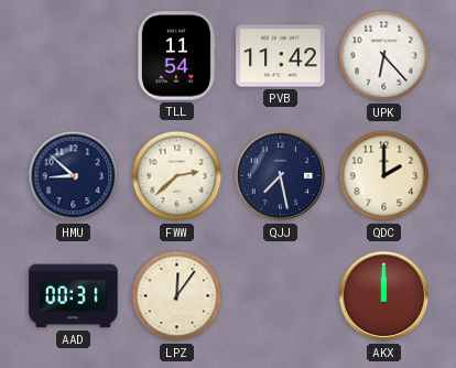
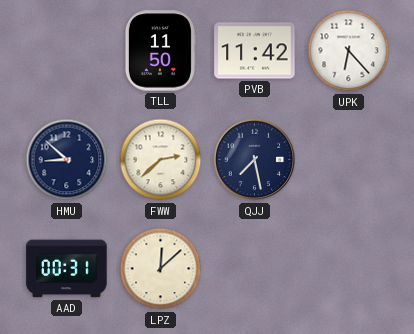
TLL: 11:54 -> 11:50 (160, 51)
QDC: 2:00 -> none (384, 176)
LPZ: 12:06 -> 12:08 (161, 269)
AKX: 12:00 -> none (384, 296)
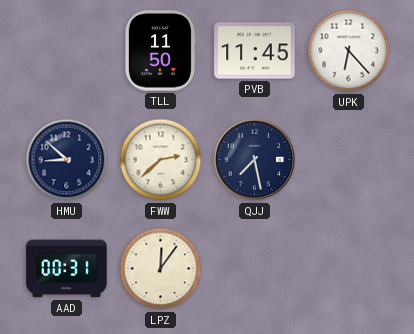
PVB: 11:42 -> 11:45 (255, 51)
LPZ: 12:08 -> 12:06 (161, 269)
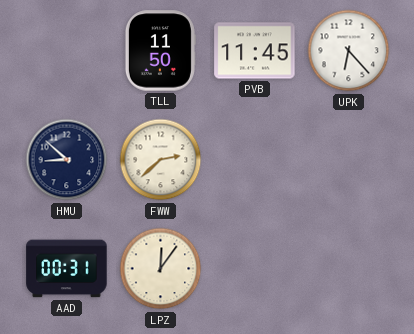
QJJ: 7:28 -> none (255, 160)
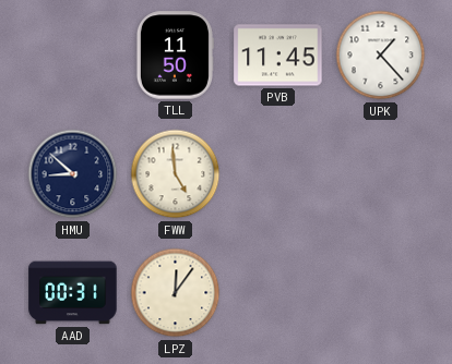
UPK: 6:23 -> 1:23 (381, 56)
FWW: 2:38 -> 4:59 (176, 174)
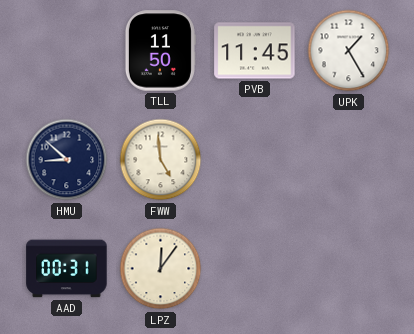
UPK: 1:23 -> 1:25 (349, 51)
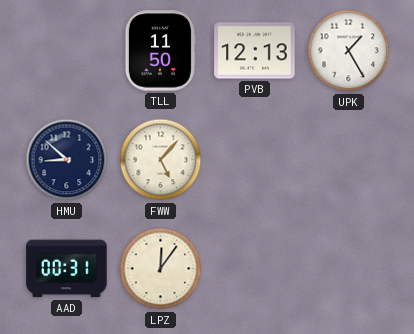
PVB: 11:45 -> 12:13 (255, 51)
FWW: 4:59 -> 5:07 (161, 160)
